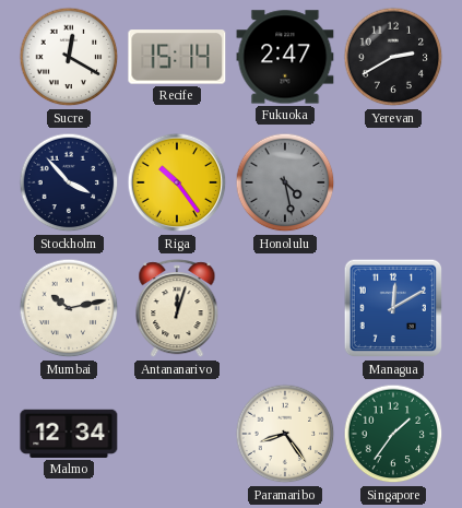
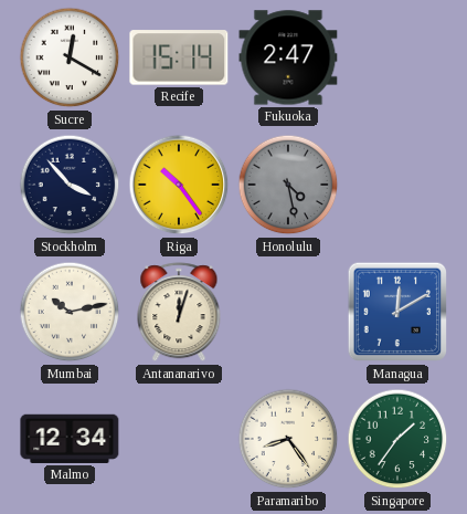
Yerevan: 2:40 -> none (393, 57)
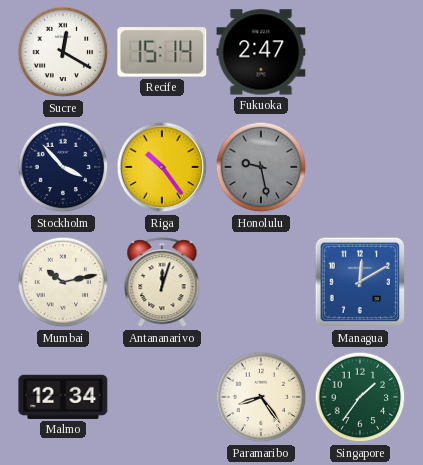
Honolulu: 4:28 -> 9:28 (261, 167)
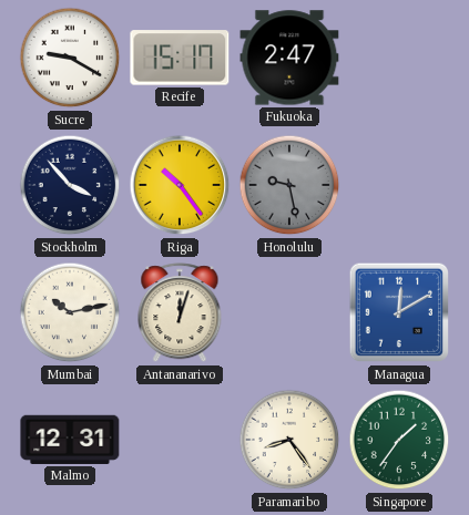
Sucre: 12:20 -> 9:20 (70, 58)
Recife: 15:14 -> 15:17 (180, 58)
Malmo: 12:34 -> 12:31 (70, 440)
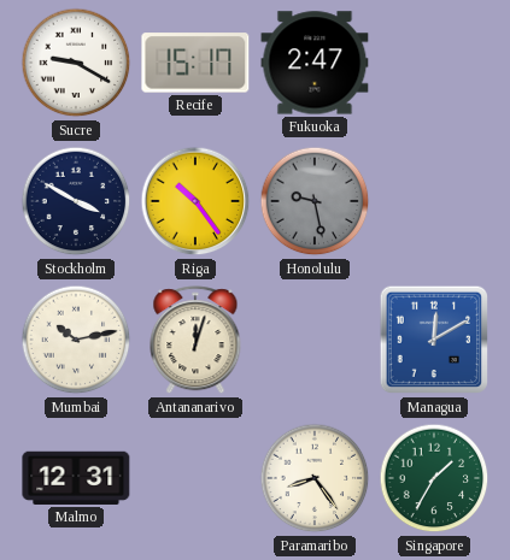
Stockholm: 3:53 -> 3:50 (76, 201)
Singapore: 1:36 -> 1:35 (434, 478)
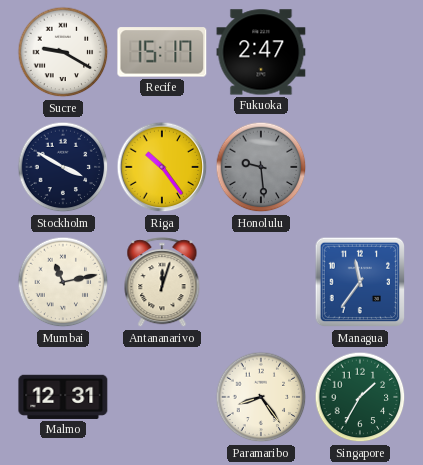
Honolulu: 9:28 -> 9:29 (261, 167)
Mumbai: 10:13 -> 11:13 (63, 282)
Managua: 12:10 -> 11:36 (360, 282)
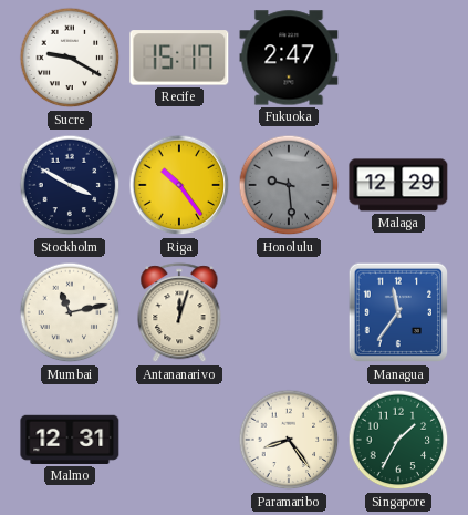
Malaga: none -> 12:29 (398, 185)
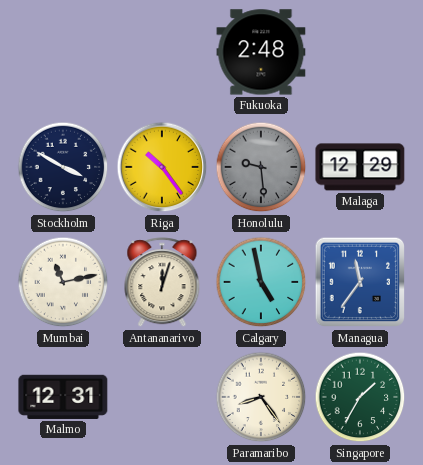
Sucre: 9:20 -> none (70, 58)
Recife: 15:17 -> none (179, 58)
Fukuoka: 2:47 -> 2:48 (261, 52)
Calgary: none -> 4:58 (261, 282)
